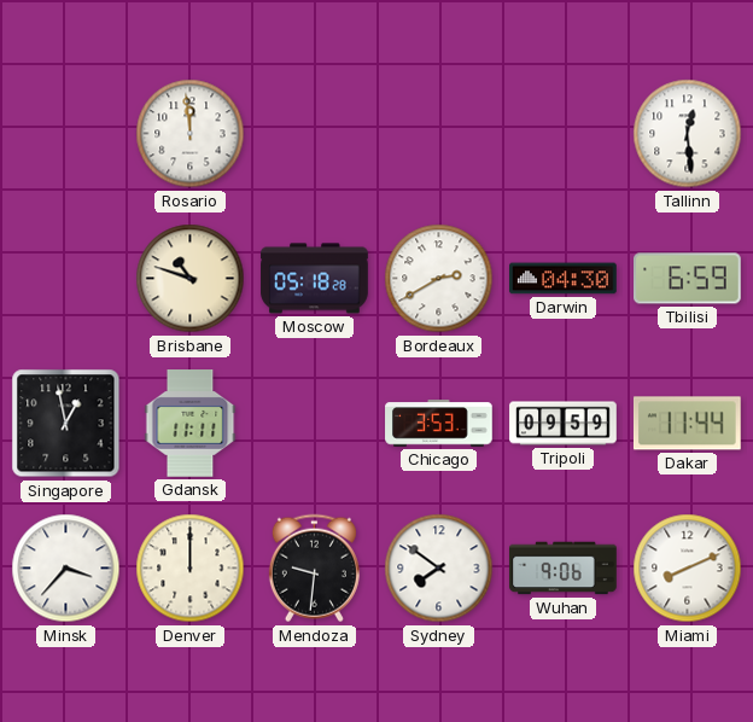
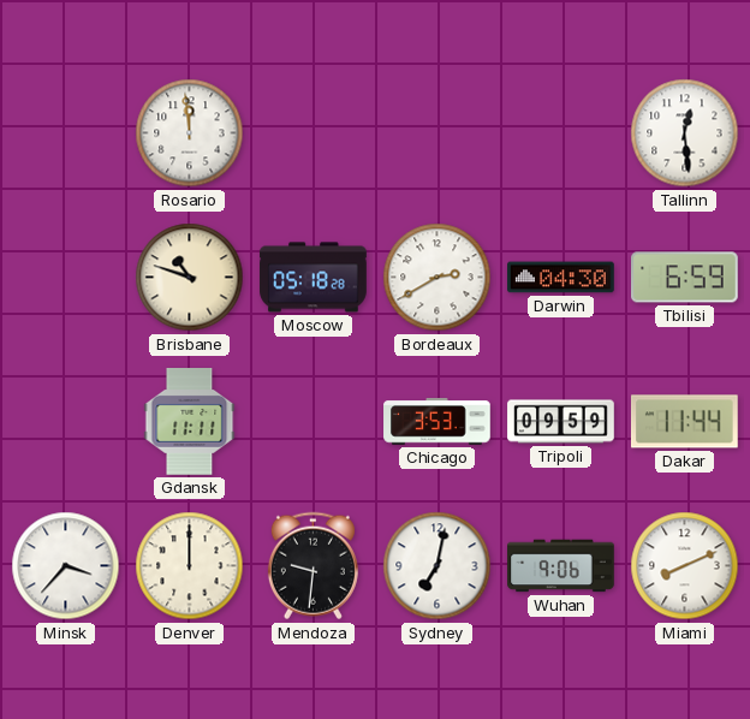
Singapore: 12:58 -> none (66, 424)
Sydney: 7:51 -> 7:02 (437, 566)
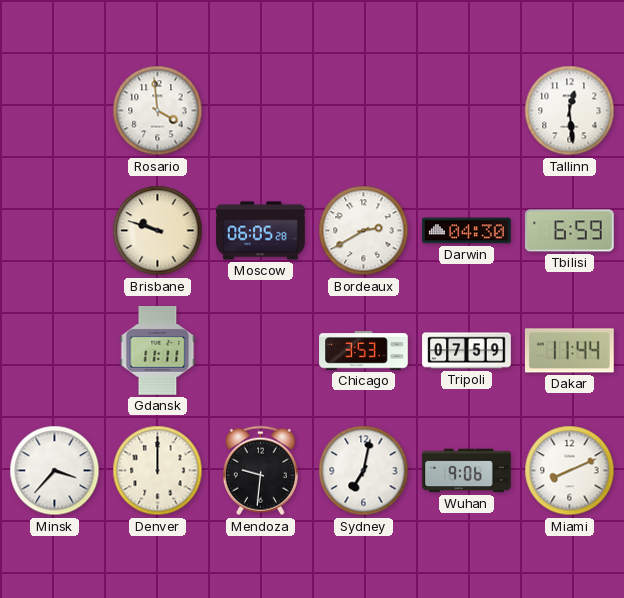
Rosario: 11:59 -> 3:59 (158, 111)
Brisbane: 10:48 -> 9:48 (158, 231)
Moscow: 05:18 -> 06:05 (261, 231)
Tripoli: 09:59 -> 07:59 (467, 351)
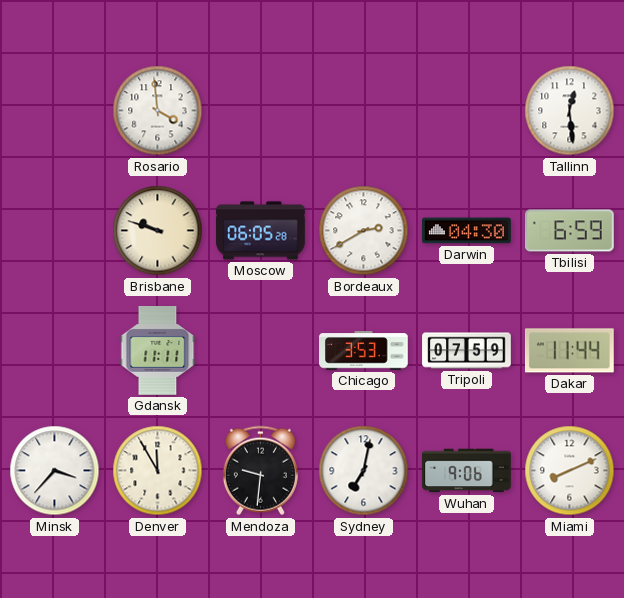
Denver: 12:00 -> 11:55 (158, 471)
